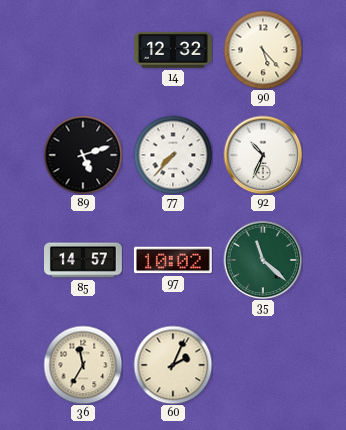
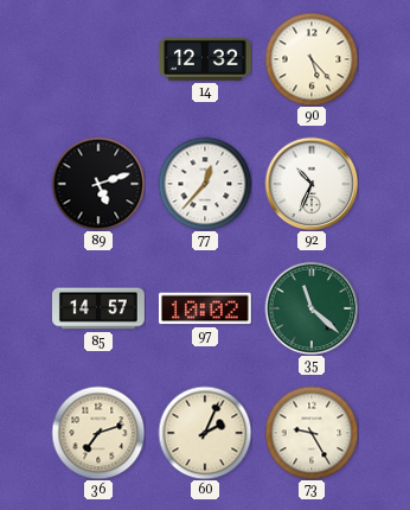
77: 7:37 -> 12:37 (205, 184)
36: 11:35 -> 7:12 (98, 433)
73: none -> 9:25 (312, 433)
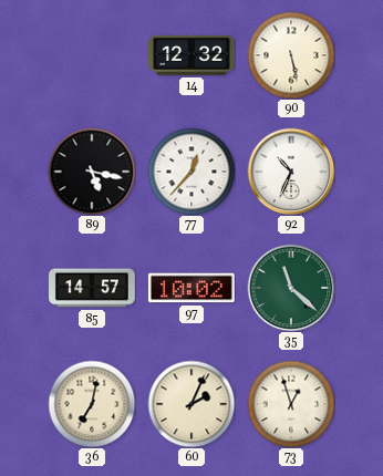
90: 5:23 -> 5:28 (291, 55)
89: 5:12 -> 5:17 (92, 172)
36: 7:12 -> 7:02 (92, 404)
73: 9:25 -> 12:57 (291, 404)
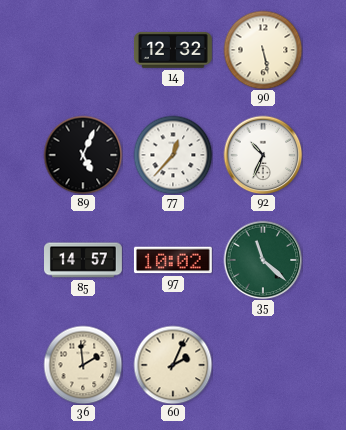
89: 5:17 -> 5:04 (83, 155)
36: 7:02 -> 1:59 (83, 365)
73: 12:57 -> none (291, 404)
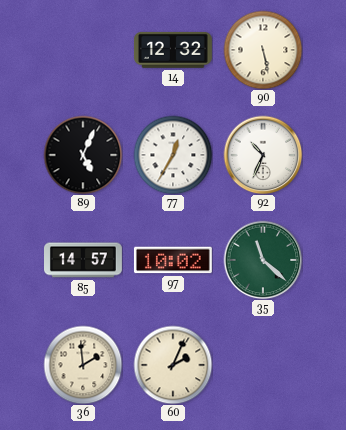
77: 12:37 -> 12:35 (173, 155)
